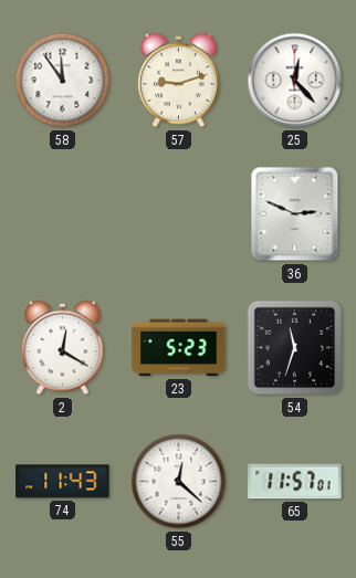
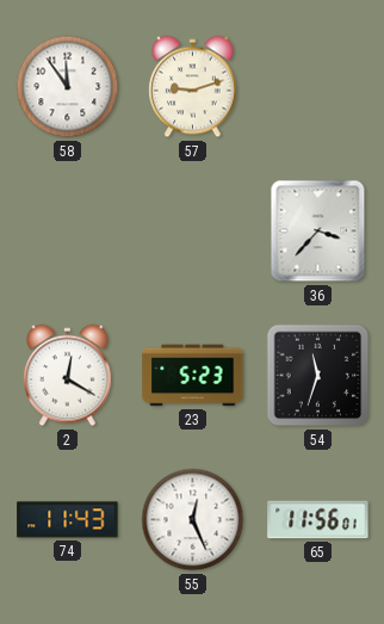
25: 12:23 -> none (295, 81)
36: 2:49 -> 3:37 (318, 231)
55: 12:22 -> 12:26 (193, 520)
65: 11:57 -> 11:56 (318, 520)
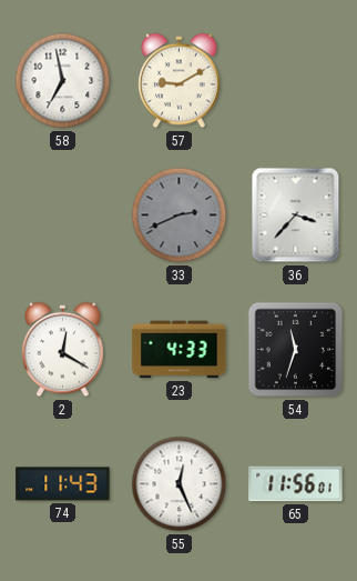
58: 11:54 -> 6:58 (63, 81)
57: 9:12 -> 9:10 (180, 81)
33: none -> 2:41 (180, 216)
23: 5:23 -> 4:33 (180, 350)
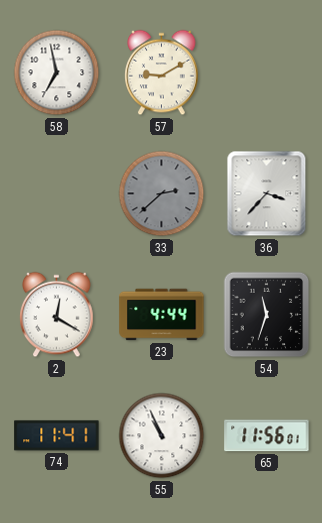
33: 2:41 -> 2:38 (162, 194)
23: 4:33 -> 4:44 (162, 315)
74: 11:43 -> 11:41 (57, 436)
55: 12:26 -> 10:56 (162, 436)
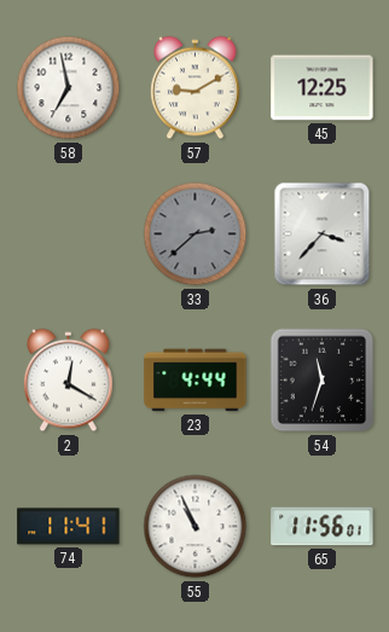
45: none -> 12:25 (323, 88)
